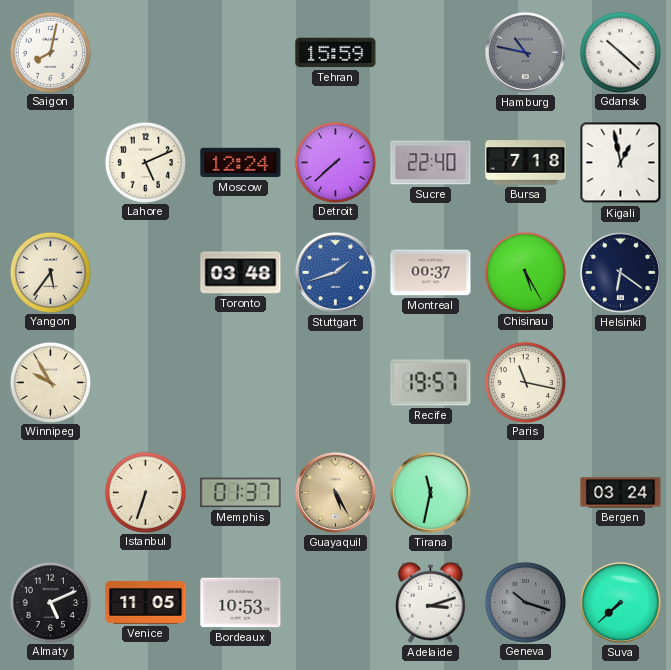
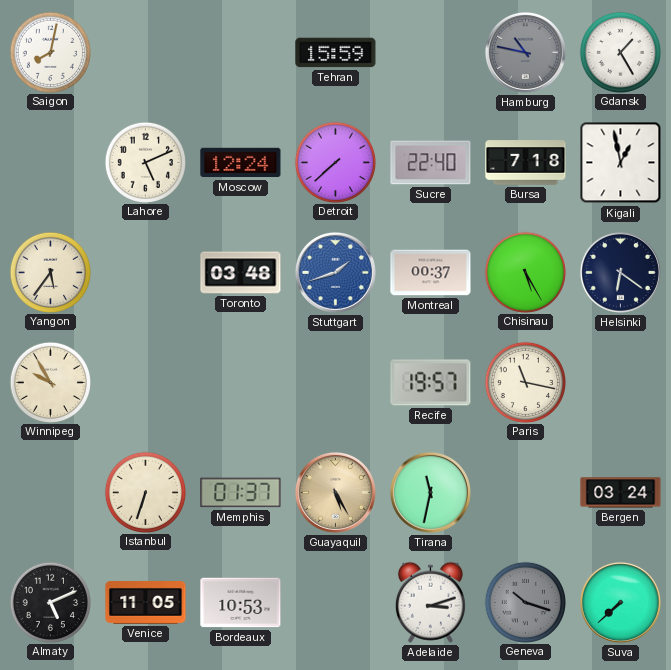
Gdansk: 10:22 -> 1:25 (620, 52)
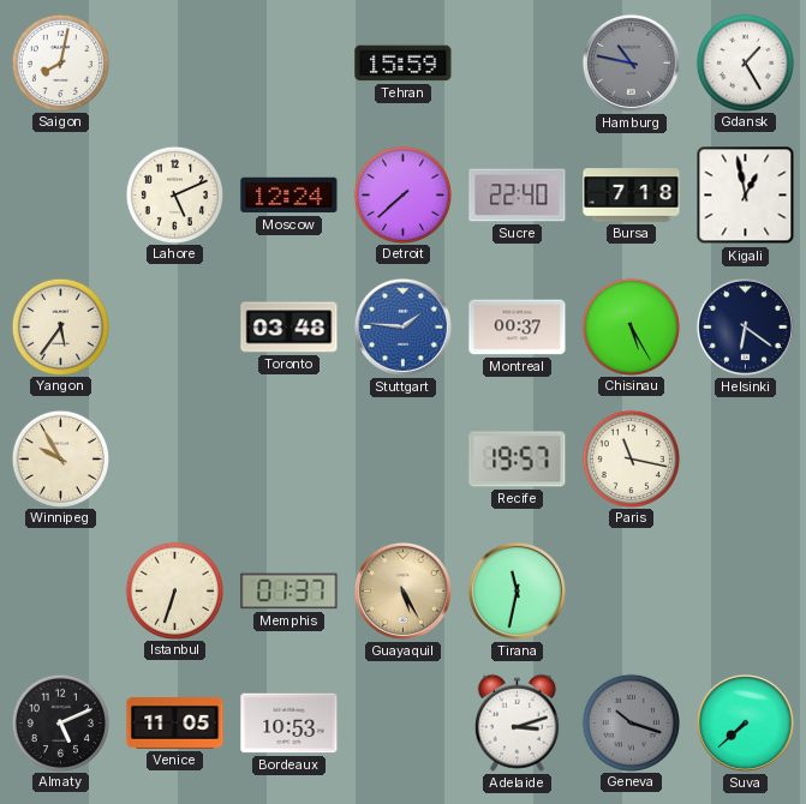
Stuttgart: 1:42 -> 1:46 (402, 326)
Bergen: 03:24 -> none (621, 493)
